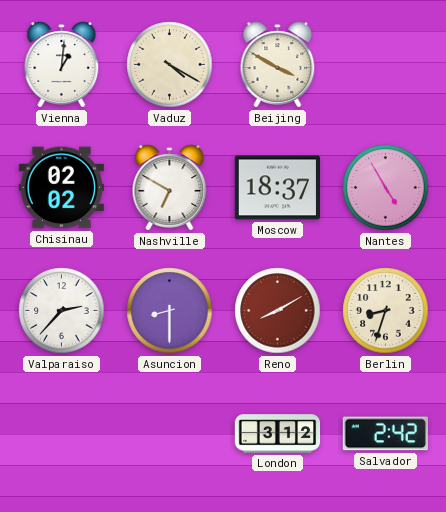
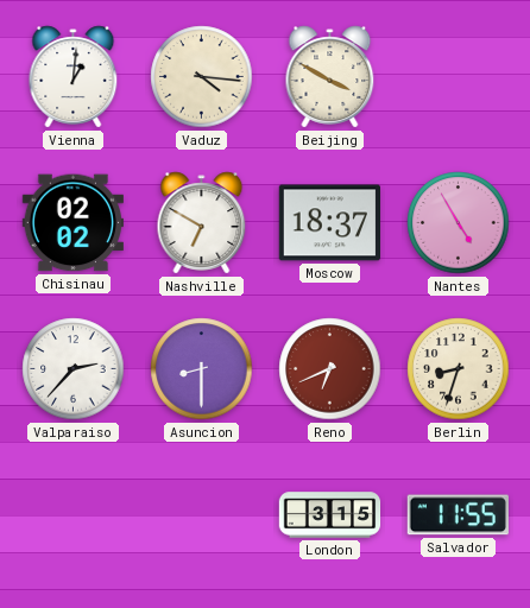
Vaduz: 4:20 -> 4:16 (202, 77)
Reno: 8:10 -> 6:41 (330, 369)
London: 3:12 -> 3:15 (330, 515)
Salvador: 2:42 -> 11:55 (458, 515)
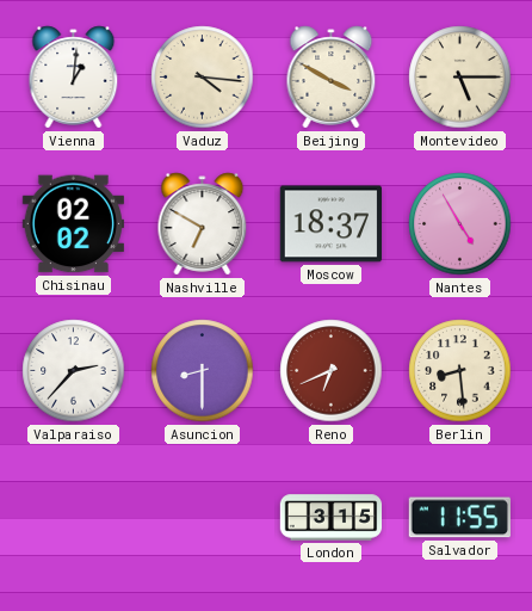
Montevideo: none -> 5:15 (460, 78)
Berlin: 8:33 -> 8:29 (460, 371)
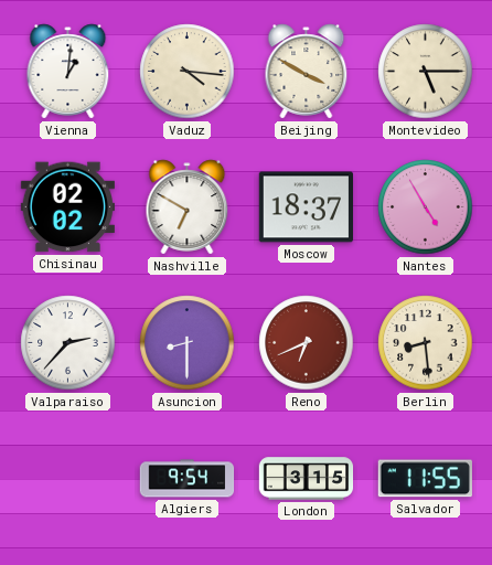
Algiers: none -> 9:54 (188, 479)
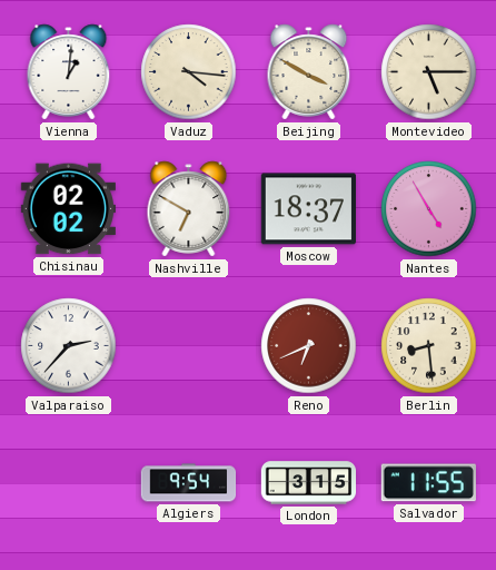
Asuncion: 8:30 -> none (188, 343)
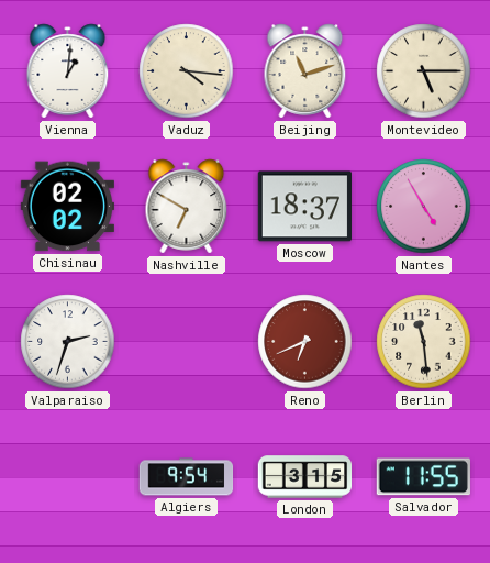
Beijing: 3:50 -> 11:12 (305, 71)
Valparaiso: 2:37 -> 2:33 (68, 342)
Berlin: 8:29 -> 11:29 (424, 342)
